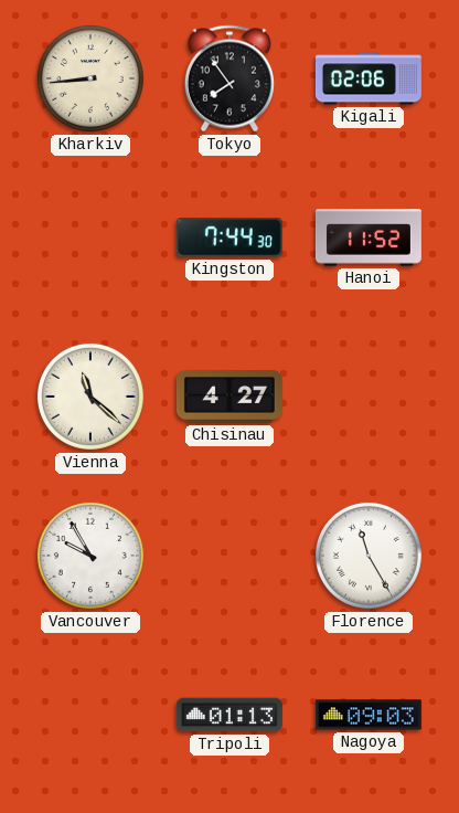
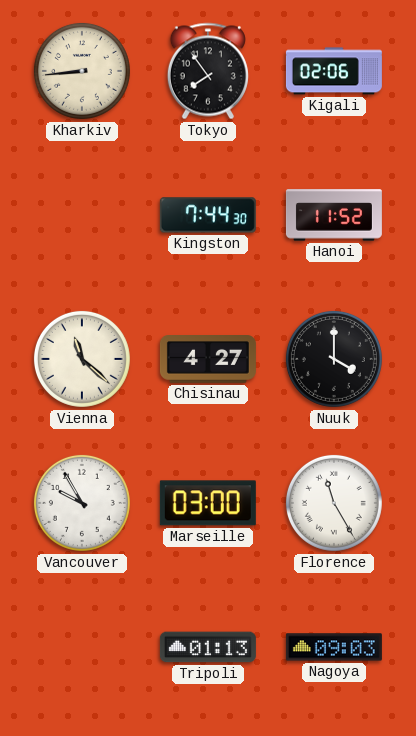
Nuuk: none -> 4:00 (334, 359)
Marseille: none -> 03:00 (208, 503)
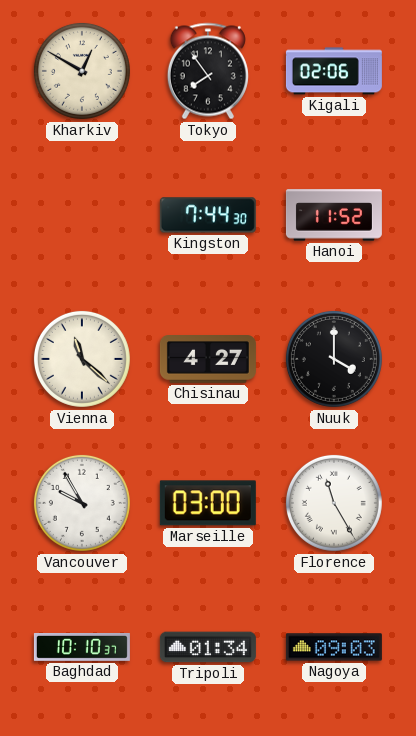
Kharkiv: 8:44 -> 12:50 (82, 71)
Baghdad: none -> 10:10 (82, 648)
Tripoli: 01:13 -> 01:34 (208, 647)
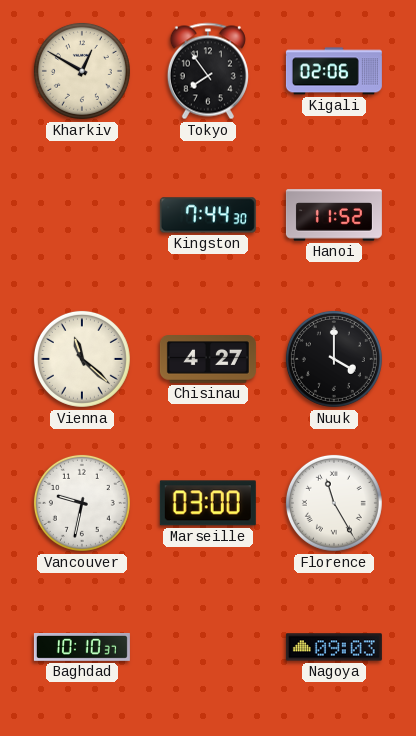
Vancouver: 9:55 -> 9:32 (82, 503)
Tripoli: 01:34 -> none (208, 647)
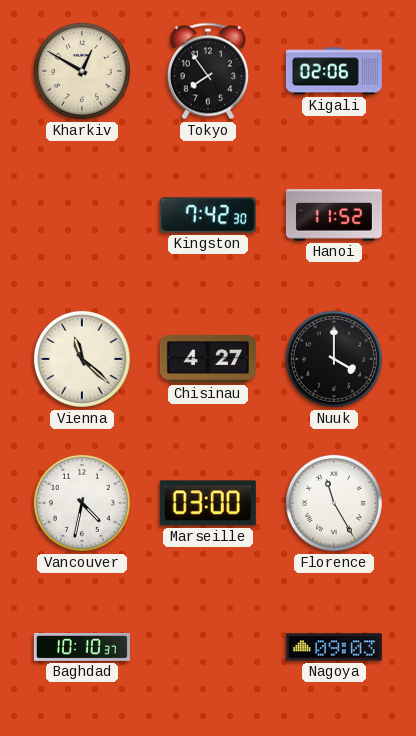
Kingston: 7:44 -> 7:42 (208, 215)
Vancouver: 9:32 -> 4:32 (82, 503)
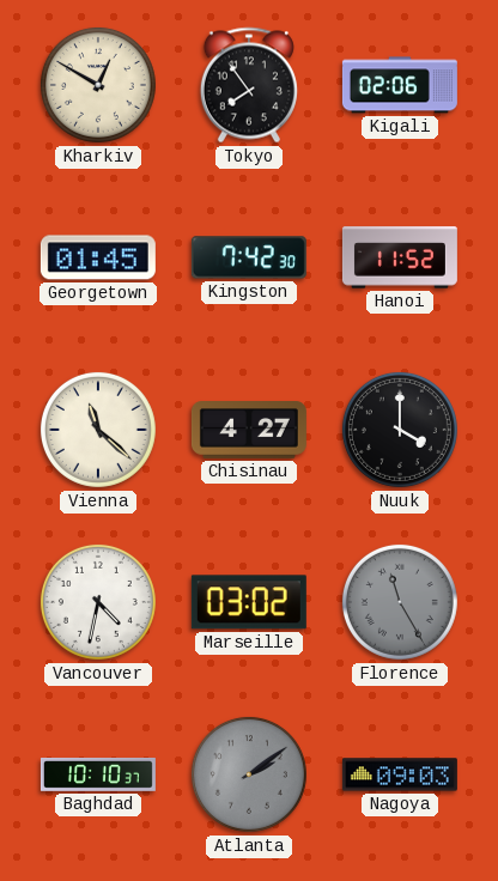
Georgetown: none -> 01:45 (98, 257)
Marseille: 03:00 -> 03:02 (249, 602)
Florence dial: white -> grey (400, 602)
Atlanta: none -> 2:09 (249, 774)
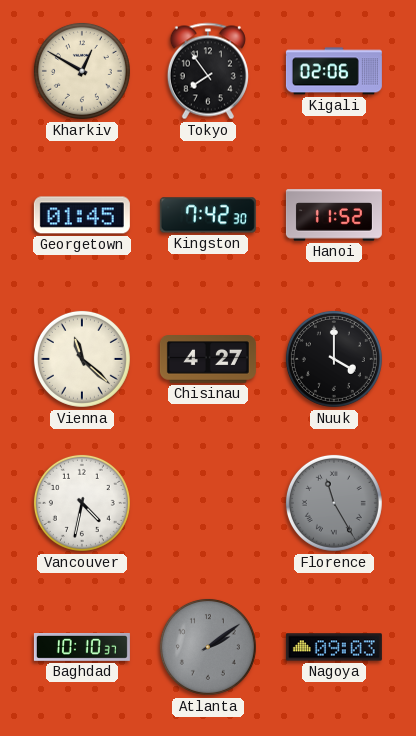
Marseille: 03:02 -> none (249, 602)
